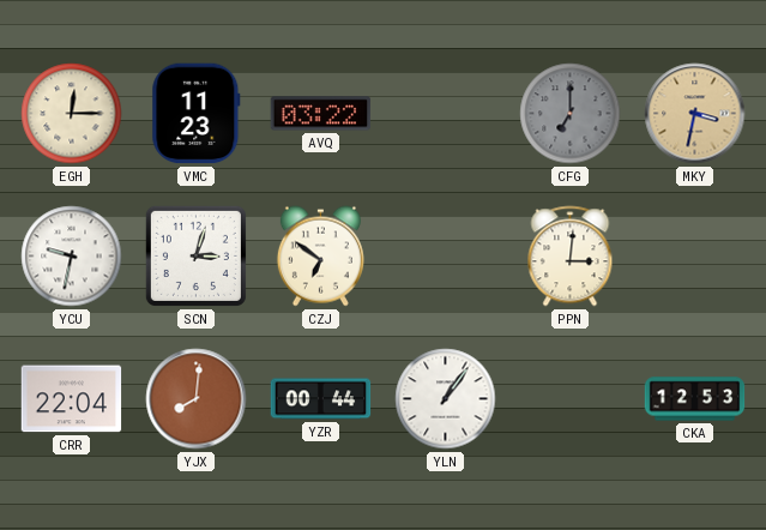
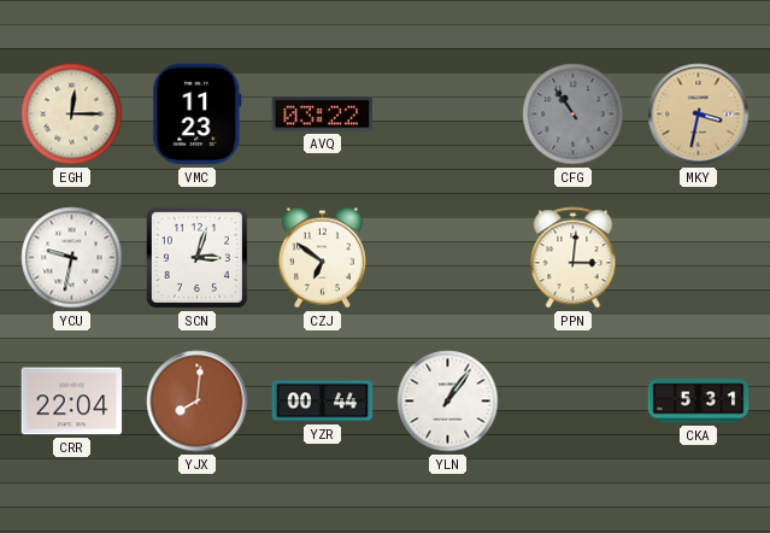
CFG: 7:00 -> 10:54 (574, 115)
CKA: 12:53 -> 5:31 (699, 402)
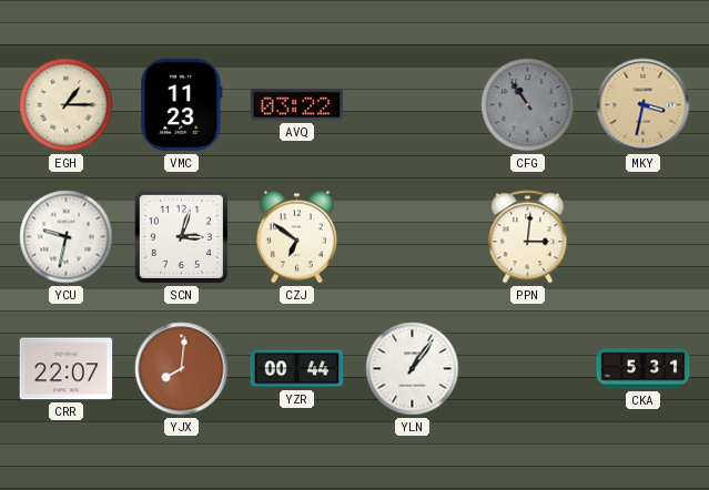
EGH: 12:15 -> 1:15 (67, 105)
CRR: 22:04 -> 22:07 (67, 369)
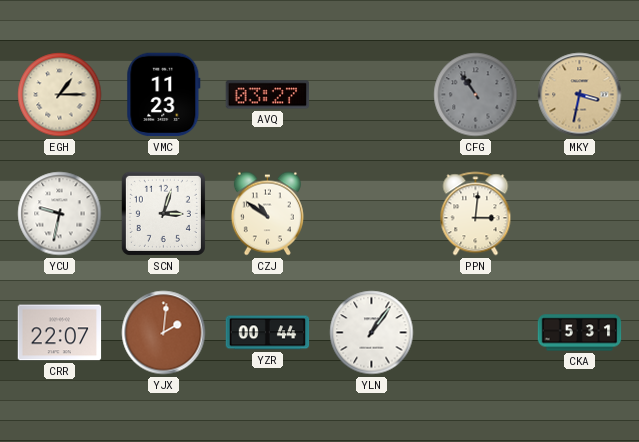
AVQ: 03:22 -> 03:27 (268, 95)
CZJ: 6:51 -> 10:51 (267, 214)
YJX: 8:01 -> 2:01 (164, 333)
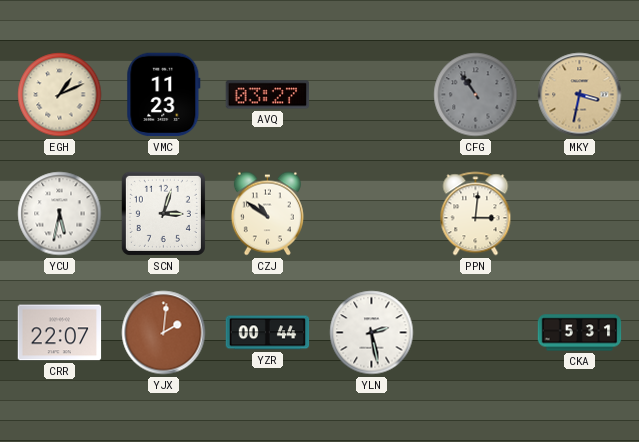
EGH: 1:15 -> 1:11 (60, 95)
YCU: 9:32 -> 5:32 (60, 214)
YLN: 1:06 -> 2:28 (372, 333)
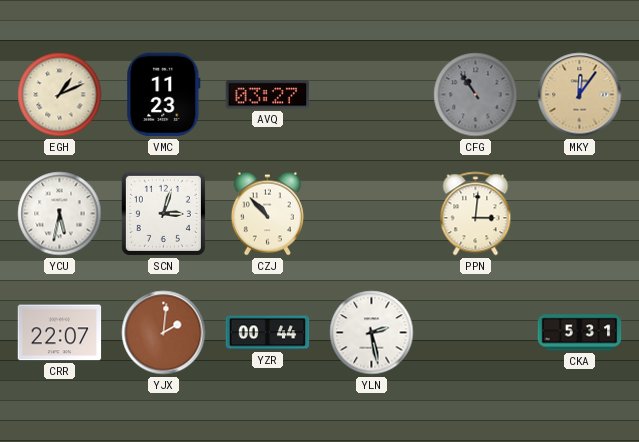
MKY: 3:32 -> 12:06 (580, 95)
CZJ: 10:51 -> 10:53 (267, 214)
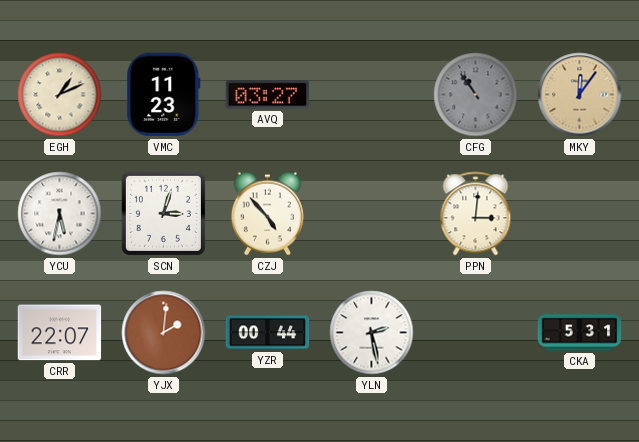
CZJ: 10:53 -> 4:53 (267, 214)
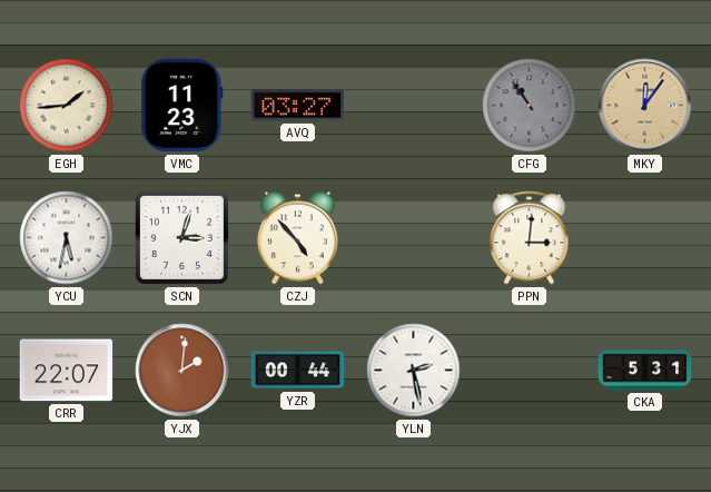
EGH: 1:11 -> 1:44 (67, 106)
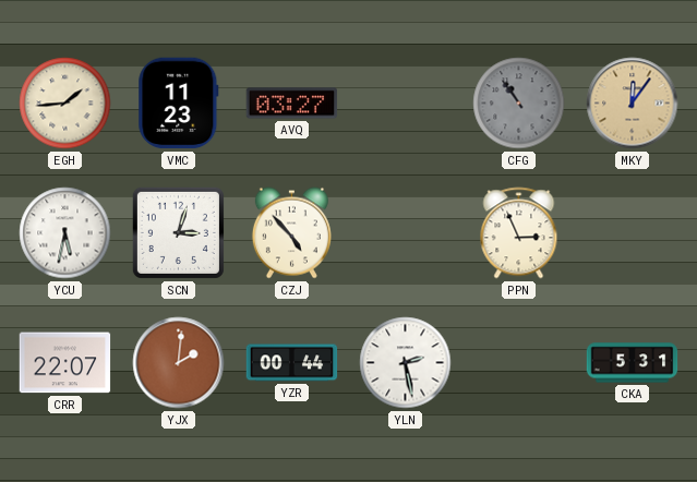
PPN: 3:01 -> 2:56 (519, 233)
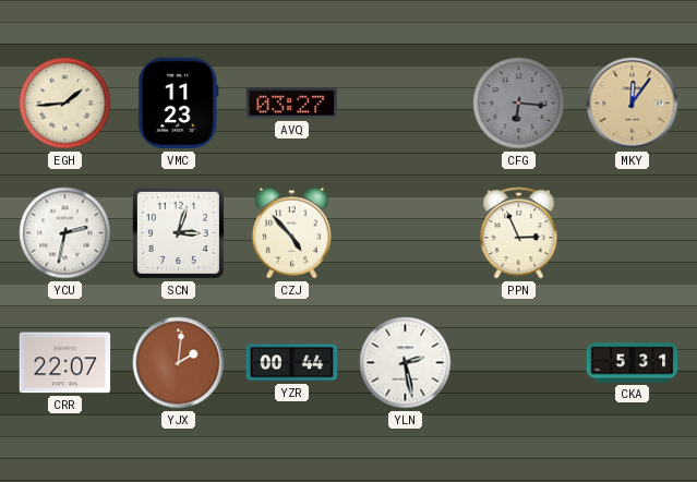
CFG: 10:54 -> 6:16 (519, 104)
YCU: 5:32 -> 2:32 (65, 233)
